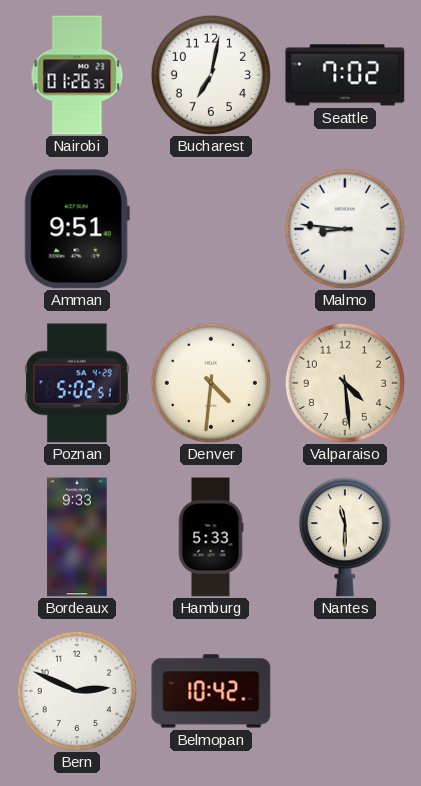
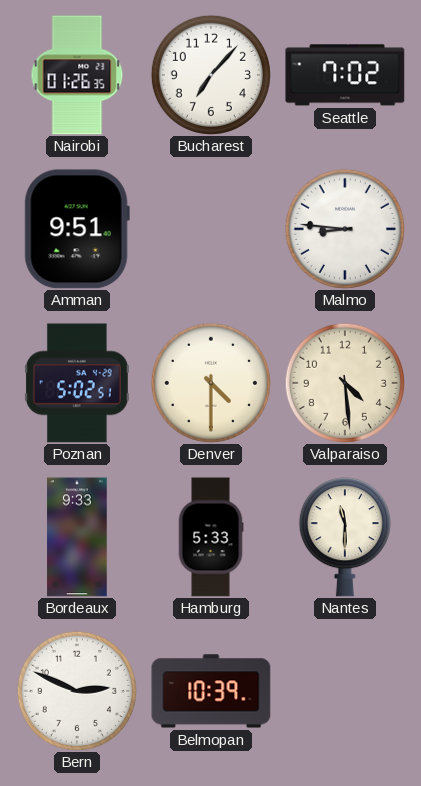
Bucharest: 7:02 -> 7:07 (211, 75)
Denver: 4:31 -> 4:30 (211, 383)
Belmopan: 10:42 -> 10:39 (211, 691)
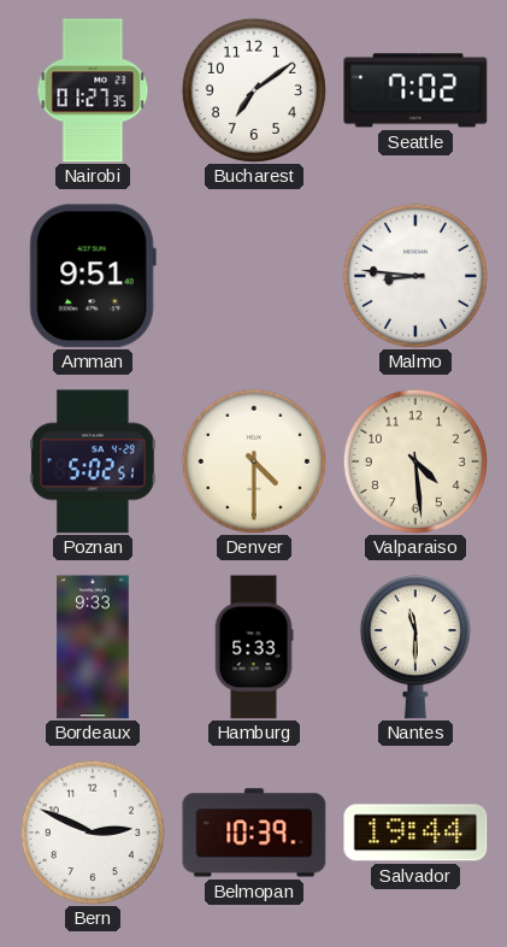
Nairobi: 01:26 -> 01:27 (93, 90)
Bucharest: 7:07 -> 7:09 (254, 90)
Salvador: none -> 19:44 (415, 833)
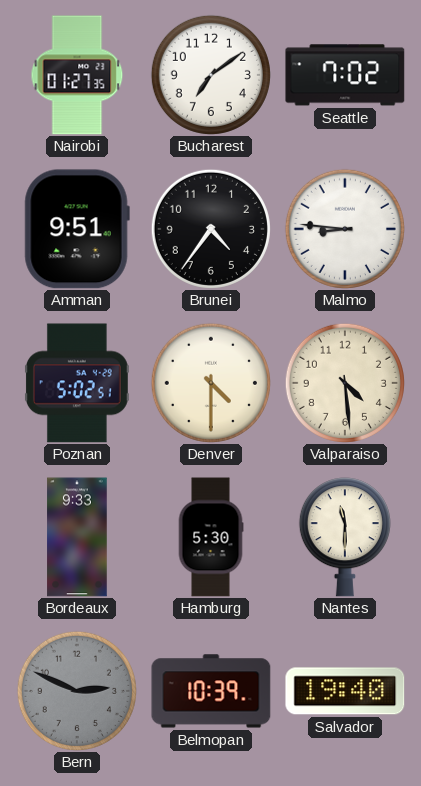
Brunei: none -> 4:36 (211, 229)
Hamburg: 5:33 -> 5:30 (211, 537)
Bern dial: white -> grey (77, 691)
Salvador: 19:44 -> 19:40 (345, 691)
